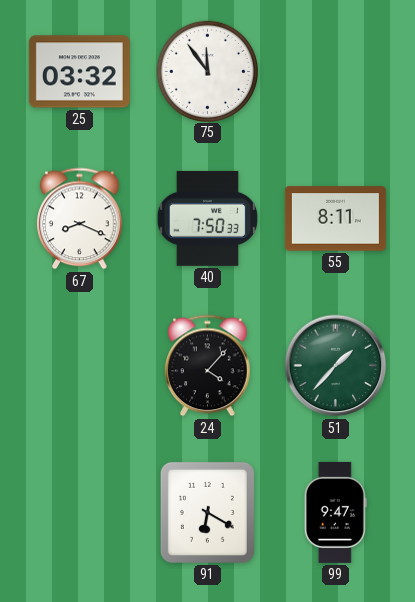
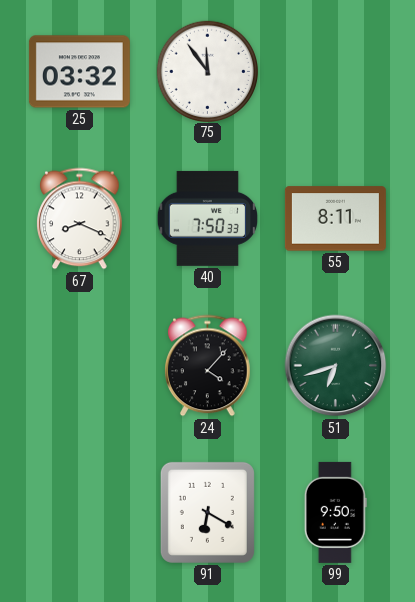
51: 1:37 -> 6:42 (336, 366)
99: 9:47 -> 9:50 (335, 512)
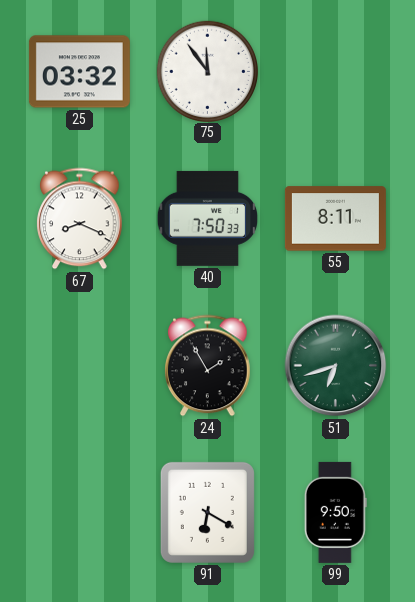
24: 4:07 -> 1:55 (208, 366)
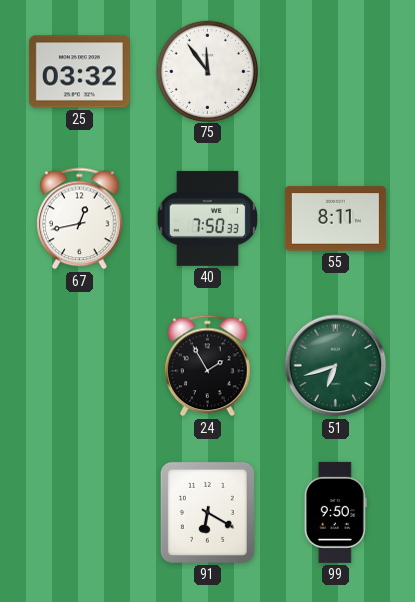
67: 8:19 -> 12:43 (80, 219)
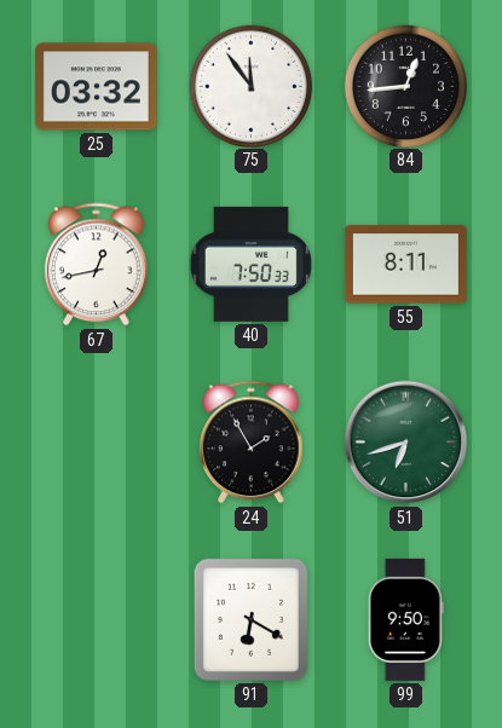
84: none -> 12:44 (405, 86)
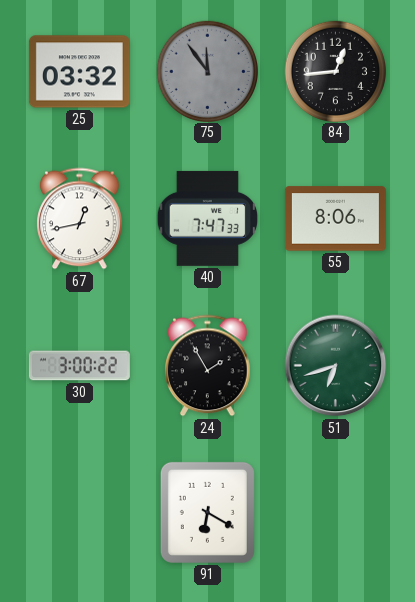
75 dial: white -> grey (207, 71)
40: 7:50 -> 7:47 (208, 218)
55: 8:11 -> 8:06 (335, 219)
30: none -> 3:00 (79, 366)
99: 9:50 -> none (405, 619)
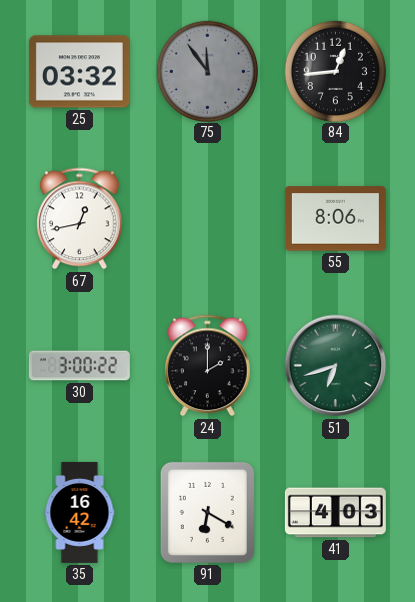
40: 7:47 -> none (208, 218)
24: 1:55 -> 2:00 (208, 366)
35: none -> 16:42 (80, 512)
41: none -> 4:03 (335, 513)
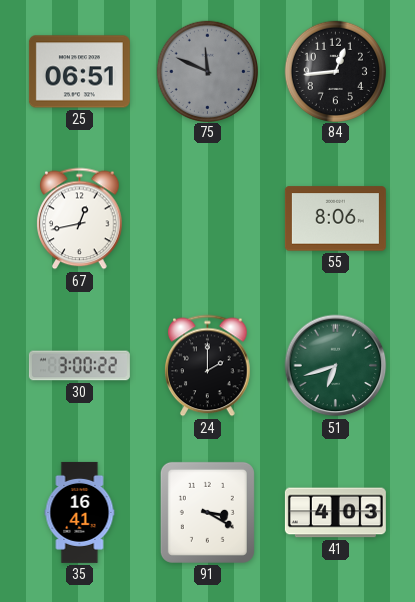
25: 03:32 -> 06:51 (79, 72)
75: 11:54 -> 11:49 (207, 71)
35: 16:42 -> 16:41 (80, 512)
91: 6:20 -> 3:20 (207, 512)
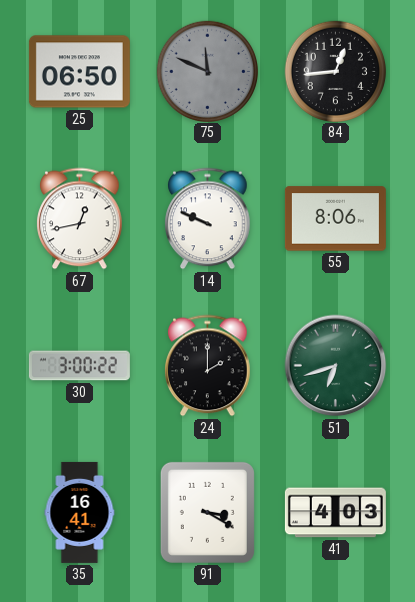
25: 06:51 -> 06:50 (79, 72)
14: none -> 9:49 (208, 219)
